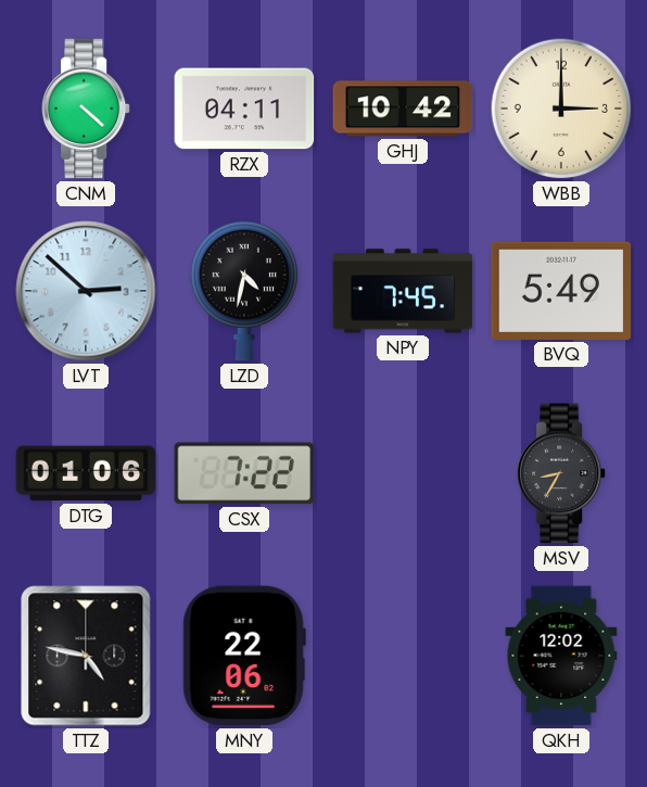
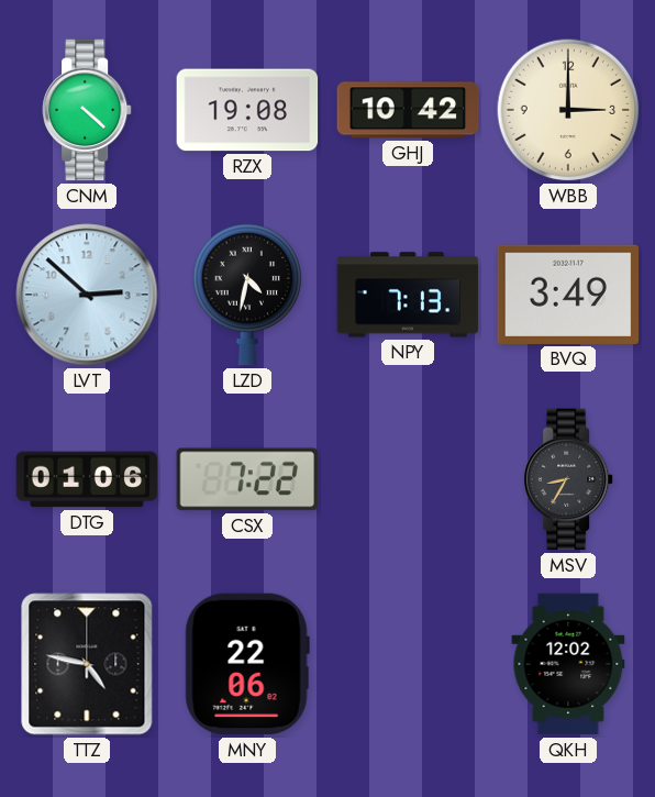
RZX: 04:11 -> 19:08 (247, 110)
NPY: 7:45 -> 7:13 (408, 295)
BVQ: 5:49 -> 3:49 (568, 295)
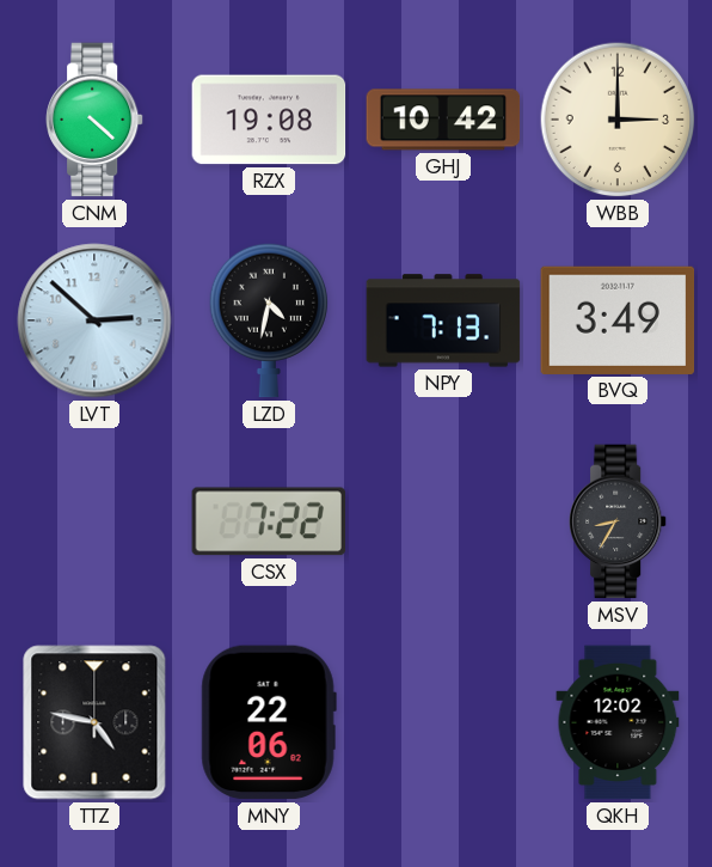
DTG: 01:06 -> none (87, 479)
